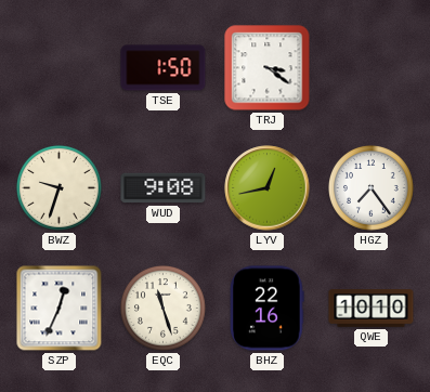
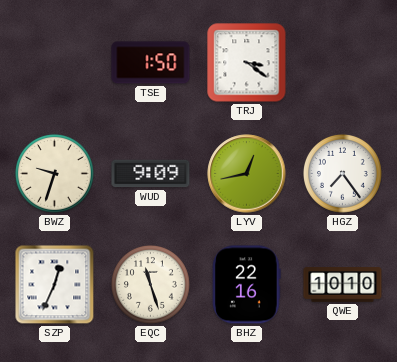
WUD: 9:08 -> 9:09 (151, 174)
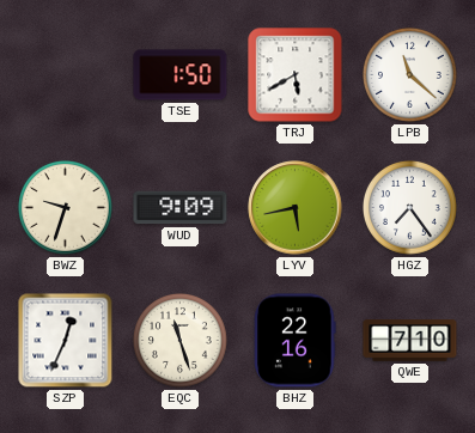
TRJ: 3:21 -> 5:40 (296, 75)
LPB: none -> 11:22 (410, 75)
LYV: 12:43 -> 5:43 (296, 208)
QWE: 10:10 -> 7:10 (410, 341)
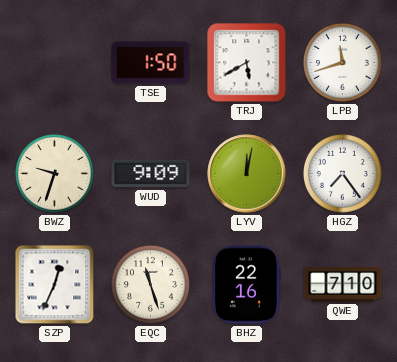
LPB: 11:22 -> 11:42 (343, 63)
LYV: 5:43 -> 12:02 (247, 174)
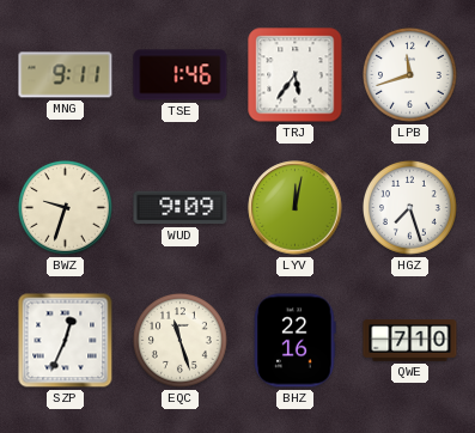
MNG: none -> 9:11 (66, 75)
TSE: 1:50 -> 1:46 (181, 75)
TRJ: 5:40 -> 5:36 (296, 75)
HGZ: 7:24 -> 7:27 (410, 208)
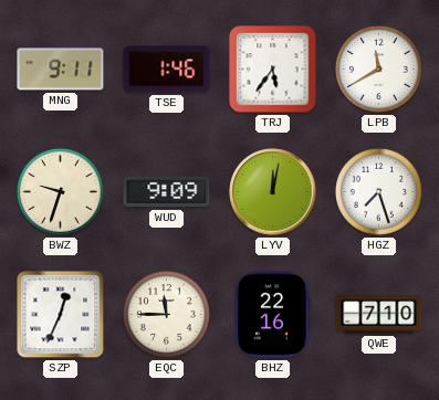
LPB: 11:42 -> 11:40 (379, 70)
EQC: 11:27 -> 11:45 (167, 315)
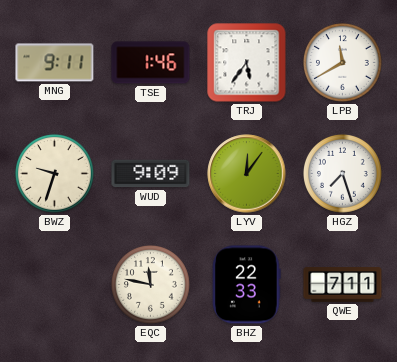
LYV: 12:02 -> 12:06 (247, 174)
SZP: 12:34 -> none (61, 315)
EQC: 11:45 -> 11:47 (151, 285)
BHZ: 22:16 -> 22:33 (247, 285)
QWE: 7:10 -> 7:11 (343, 285)
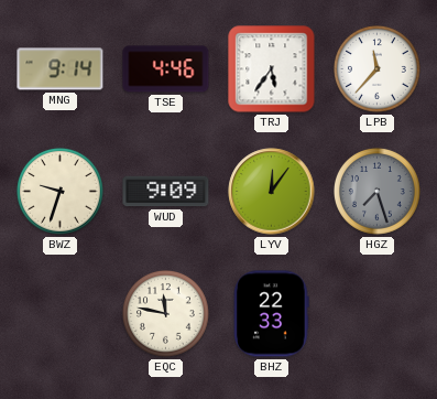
MNG: 9:11 -> 9:14 (61, 69)
TSE: 1:46 -> 4:46 (166, 69)
LPB: 11:40 -> 11:37 (378, 69)
HGZ dial: white -> grey (378, 192)
QWE: 7:11 -> none (343, 285)
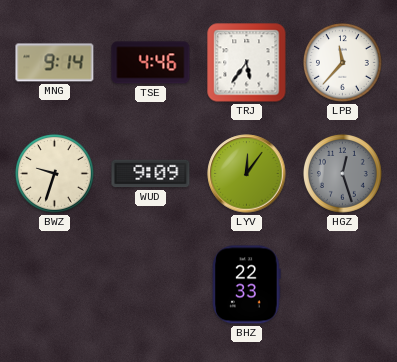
HGZ: 7:27 -> 12:27 (343, 174)
EQC: 11:47 -> none (166, 314)
